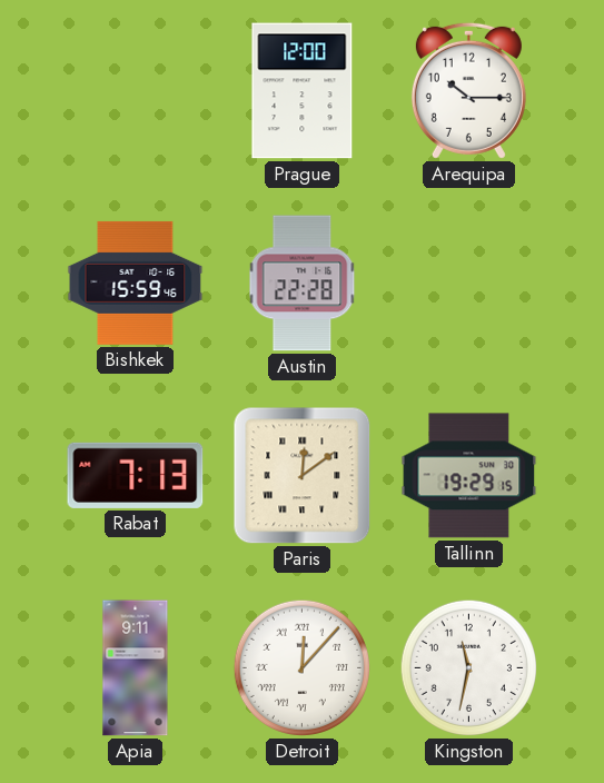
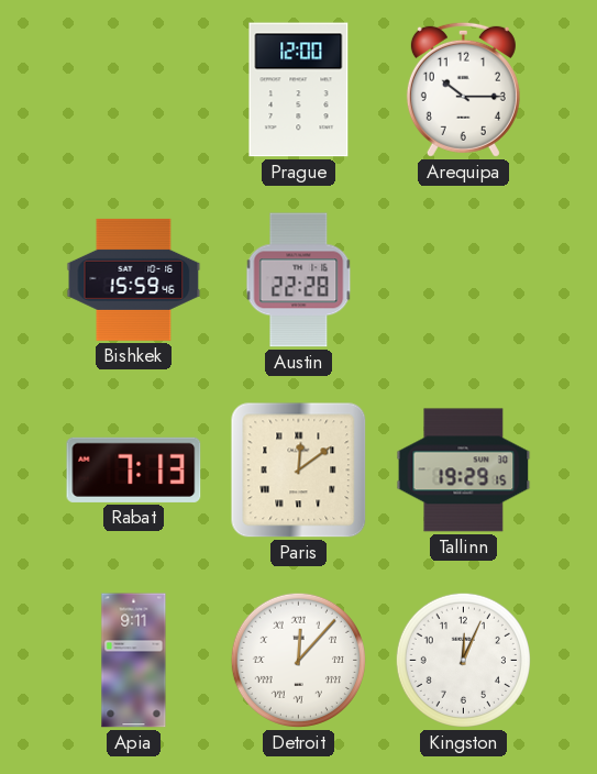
Kingston: 11:32 -> 12:04 (463, 660)
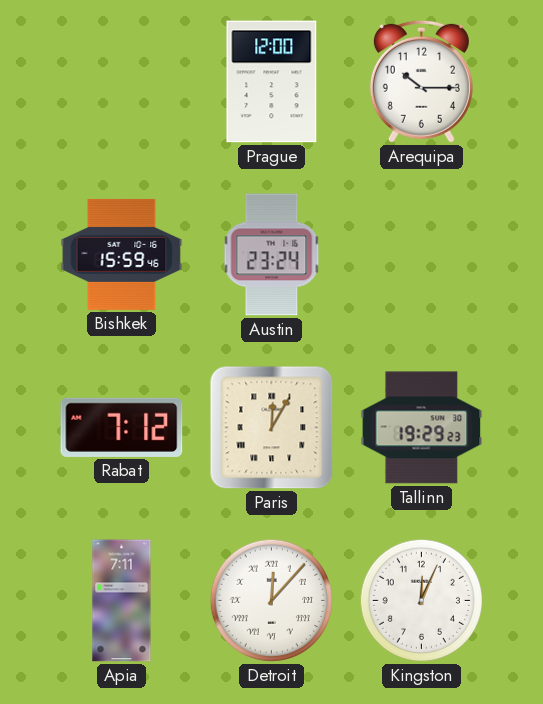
Austin: 22:28 -> 23:24 (272, 255)
Rabat: 7:13 -> 7:12 (122, 427)
Paris: 12:09 -> 12:05 (272, 428)
Tallinn: 19:29:15 -> 19:29:23 (422, 428)
Apia: 9:11 -> 7:11 (122, 601)
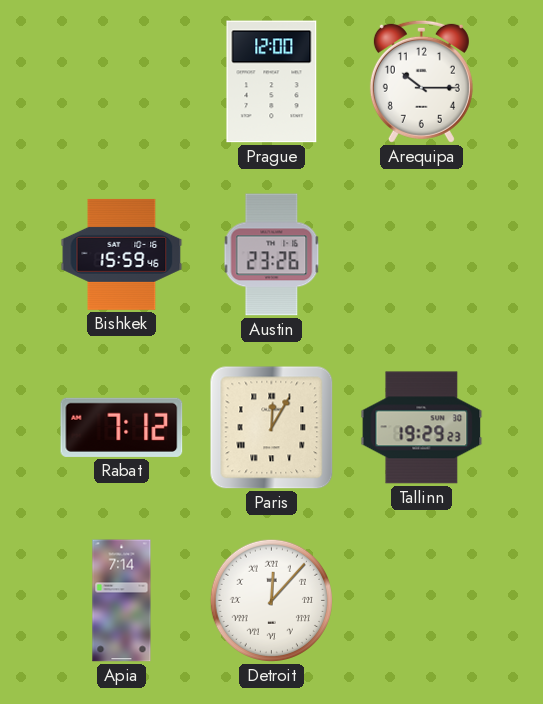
Austin: 23:24 -> 23:26 (272, 255)
Apia: 7:11 -> 7:14 (122, 601)
Kingston: 12:04 -> none (421, 600)
